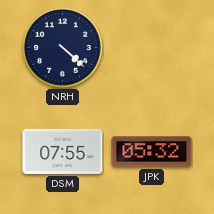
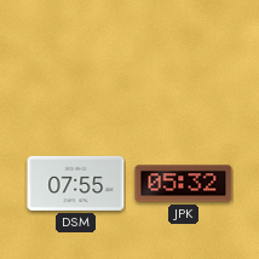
NRH: 4:22 -> none (63, 48)
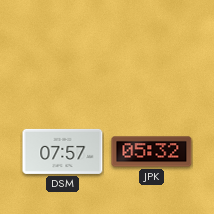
DSM: 07:55 -> 07:57 (63, 151)
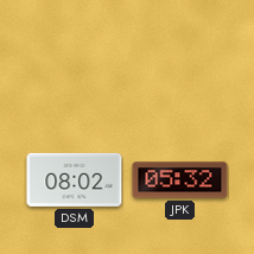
DSM: 07:57 -> 08:02 (75, 179)
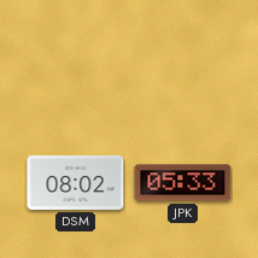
JPK: 05:32 -> 05:33 (183, 183)
